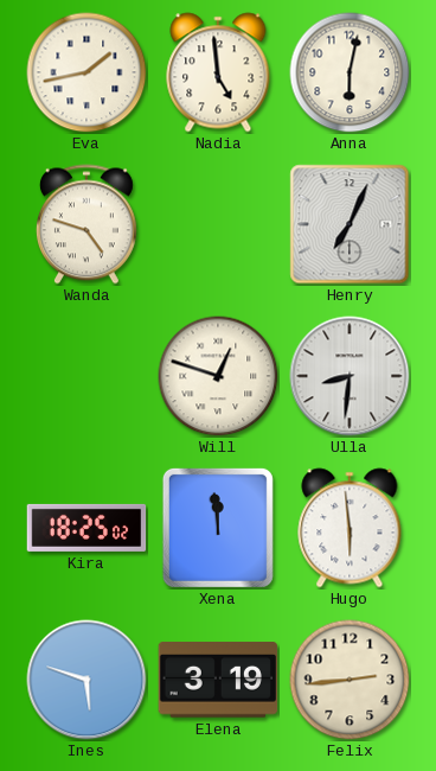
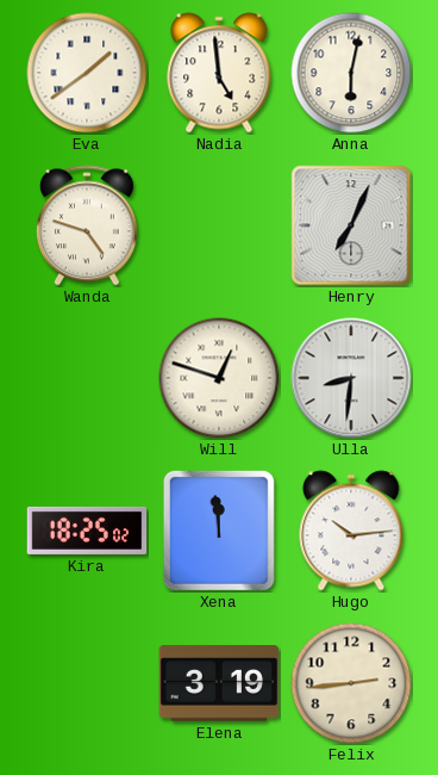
Eva: 1:43 -> 1:39 (87, 73)
Hugo: 5:59 -> 10:14 (351, 531)
Ines: 5:48 -> none (86, 680)
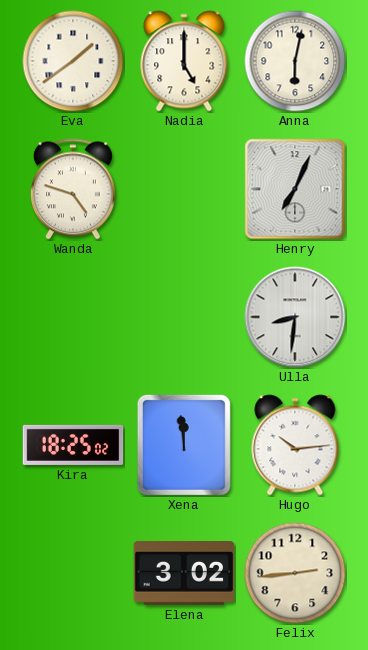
Nadia: 4:59 -> 5:00 (184, 61)
Will: 12:48 -> none (219, 378)
Elena: 3:19 -> 3:02 (184, 573)
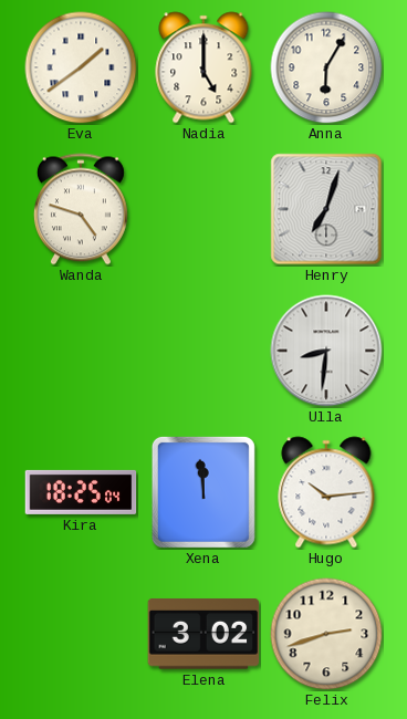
Anna: 6:02 -> 6:05 (326, 67)
Henry: 7:04 -> 7:03 (326, 209)
Kira: 18:25:02 -> 18:25:04 (81, 492)
Felix: 2:44 -> 2:42 (326, 634)
